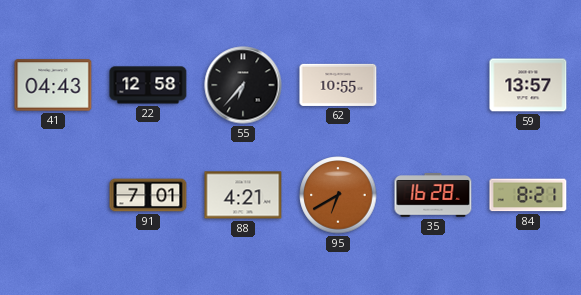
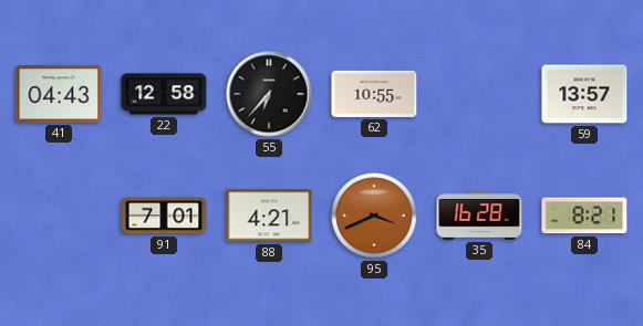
95: 6:40 -> 3:41 (374, 215)
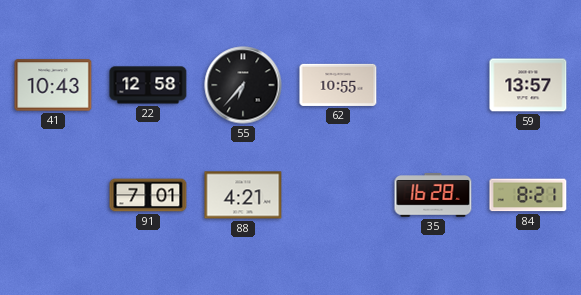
41: 04:43 -> 10:43 (53, 85)
95: 3:41 -> none (374, 215)
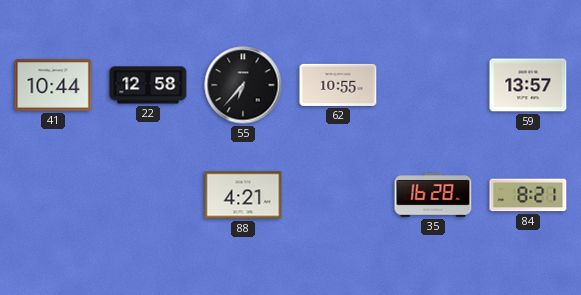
41: 10:43 -> 10:44 (53, 85)
91: 7:01 -> none (148, 195)
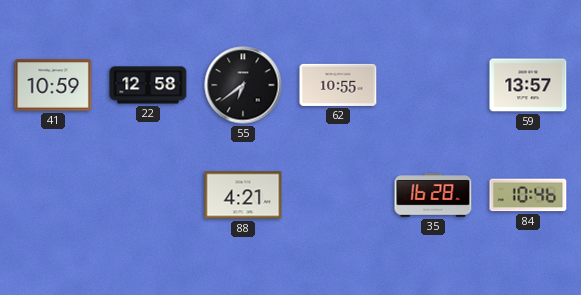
41: 10:44 -> 10:59 (53, 85)
55: 6:37 -> 6:39 (243, 85)
84: 8:21 -> 10:46 (528, 195)
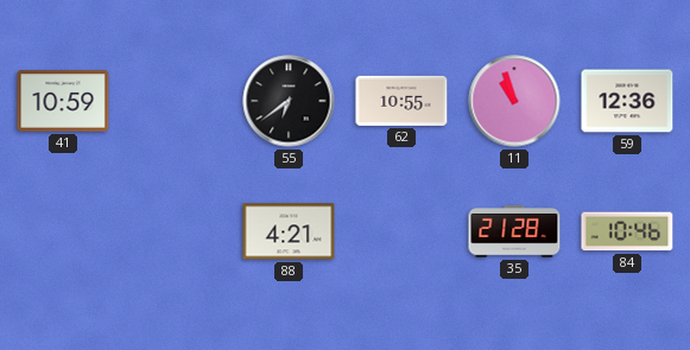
22: 12:58 -> none (148, 85)
11: none -> 10:57 (514, 101)
59: 13:57 -> 12:36 (627, 101)
35: 16:28 -> 21:28 (514, 231)
